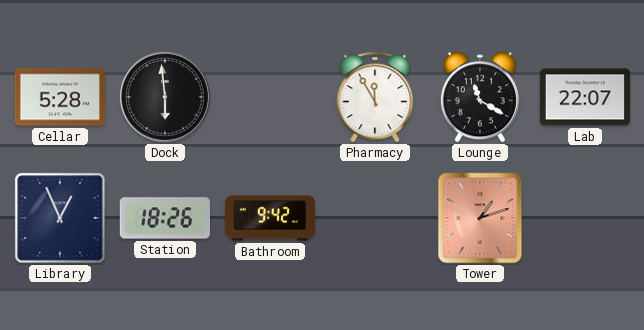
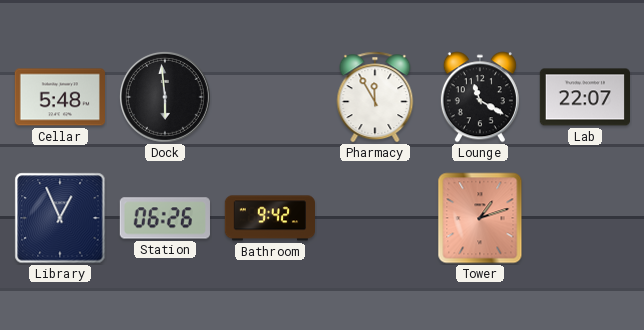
Cellar: 5:28 -> 5:48 (59, 97)
Station: 18:26 -> 06:26 (165, 218)
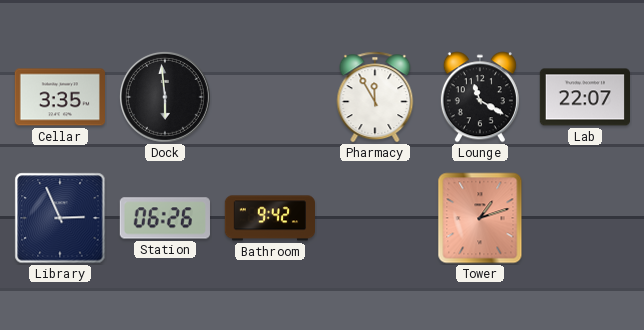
Cellar: 5:48 -> 3:35 (59, 97)
Library: 12:56 -> 2:56 (60, 218)
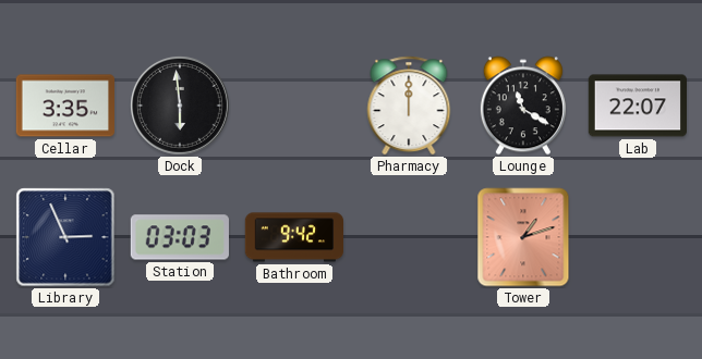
Pharmacy: 11:55 -> 12:00 (409, 106)
Station: 06:26 -> 03:03 (180, 237)
